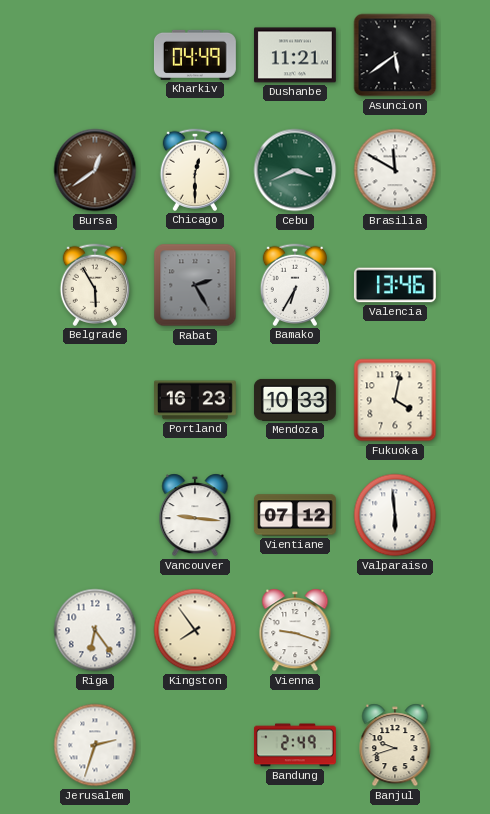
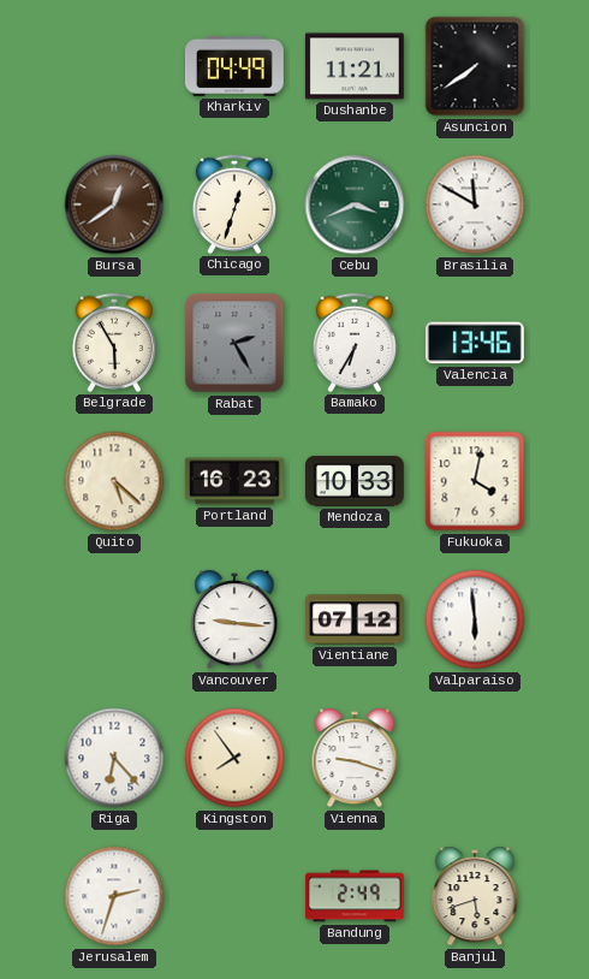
Asuncion: 5:39 -> 7:39 (475, 66)
Chicago: 12:30 -> 12:33 (233, 204)
Quito: none -> 5:22 (114, 481)
Riga: 6:24 -> 6:23 (114, 758)
Banjul: 9:42 -> 5:42 (475, 896)
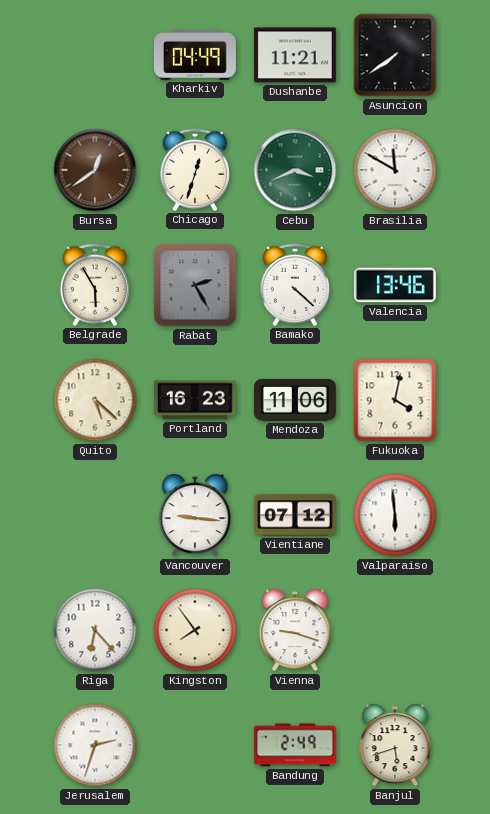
Bamako: 6:35 -> 4:22 (294, 285)
Mendoza: 10:33 -> 11:06 (295, 400)
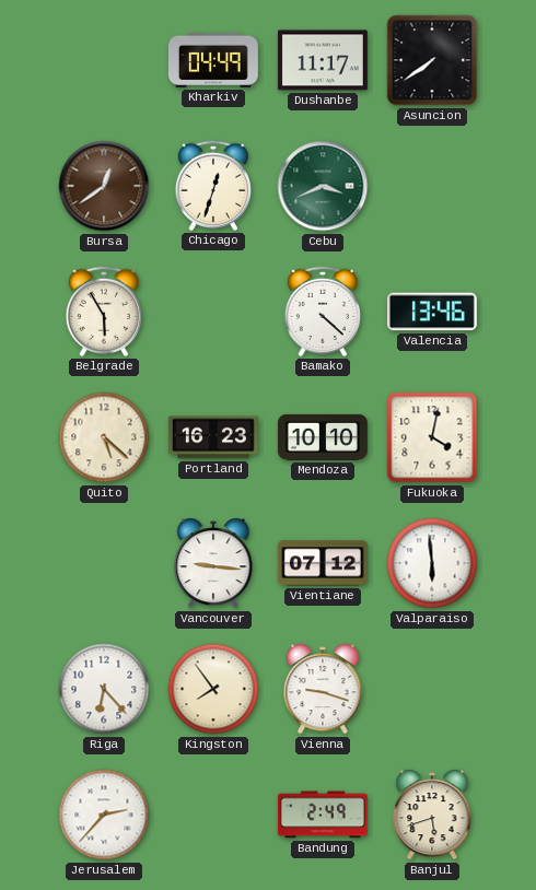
Dushanbe: 11:21 -> 11:17 (323, 60)
Brasilia: 11:50 -> none (395, 170)
Rabat: 2:25 -> none (195, 285)
Mendoza: 11:06 -> 10:10 (323, 437)
Jerusalem: 2:33 -> 2:37 (104, 815)
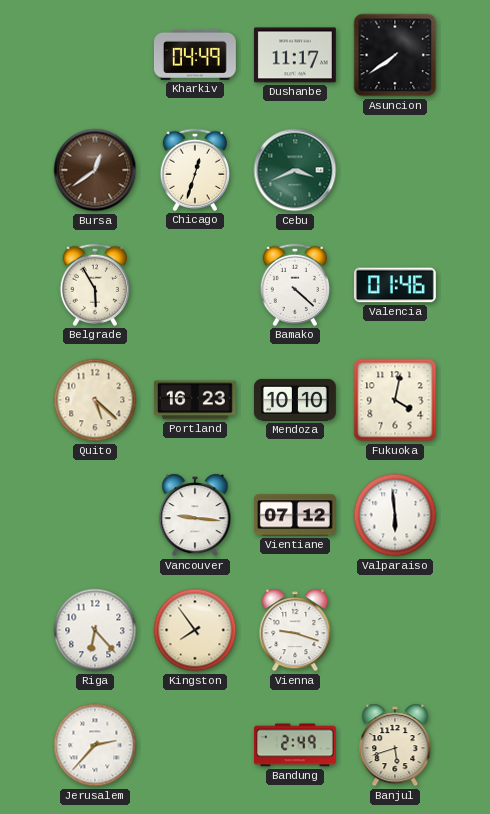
Valencia: 13:46 -> 01:46 (395, 285)
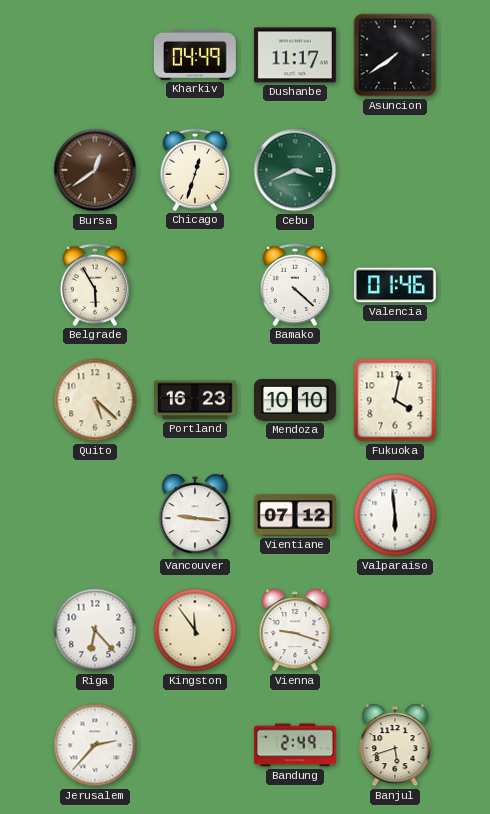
Kingston: 7:54 -> 11:54 (195, 630)
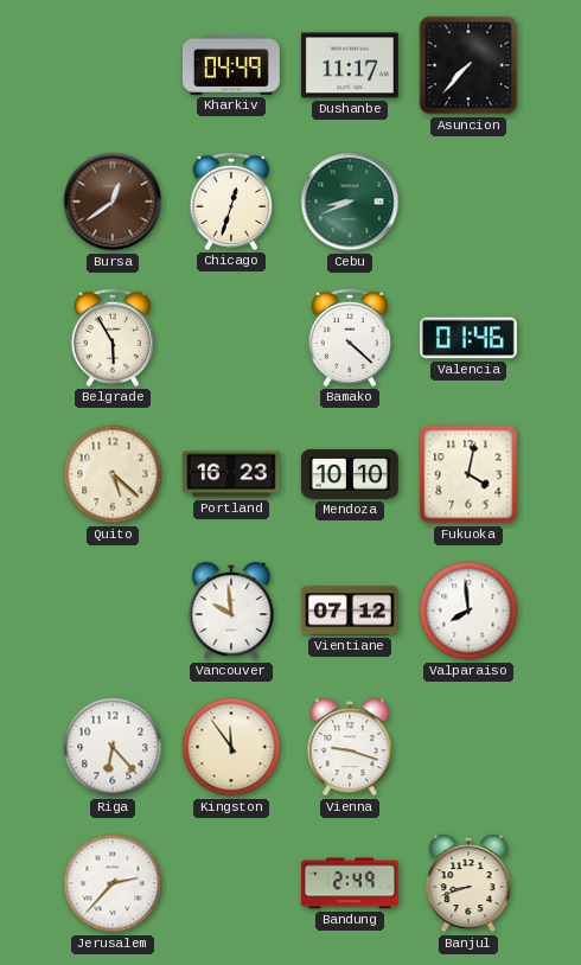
Asuncion: 7:39 -> 7:37 (468, 65)
Cebu: 3:41 -> 8:41 (350, 202)
Vancouver: 9:16 -> 9:59 (231, 611)
Valparaiso: 5:59 -> 7:59 (468, 611)
Banjul: 5:42 -> 8:42 (468, 883)
